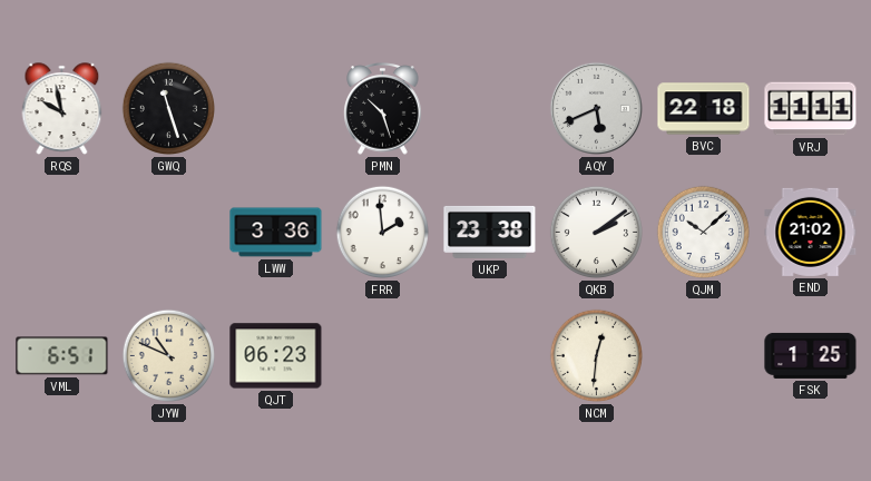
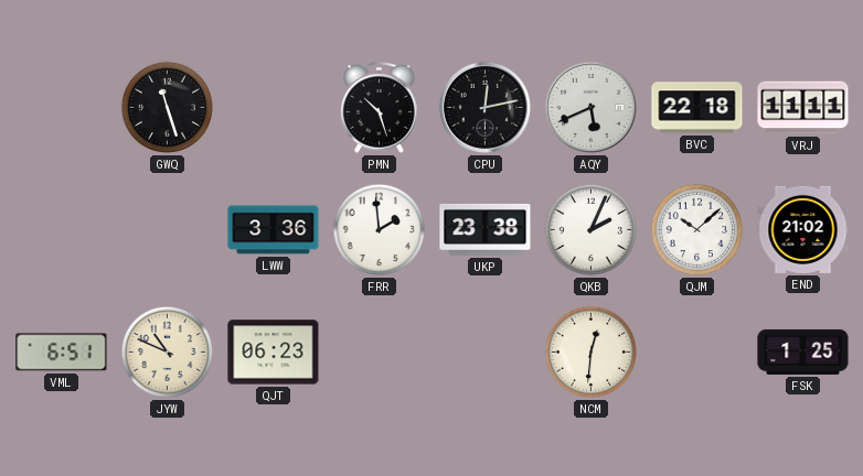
RQS: 9:58 -> none (62, 109)
CPU: none -> 12:13 (484, 107)
QKB: 2:09 -> 2:04 (592, 230)
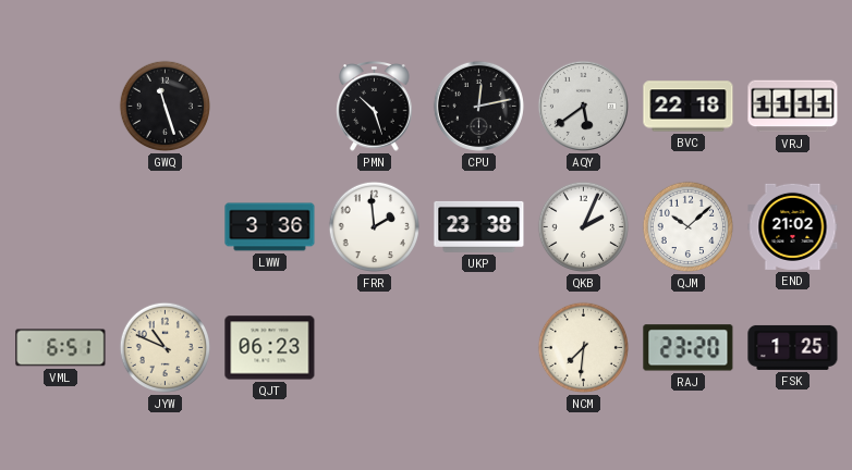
AQY: 5:41 -> 5:39 (583, 106)
NCM: 12:31 -> 7:31 (584, 348)
RAJ: none -> 23:20 (689, 348)
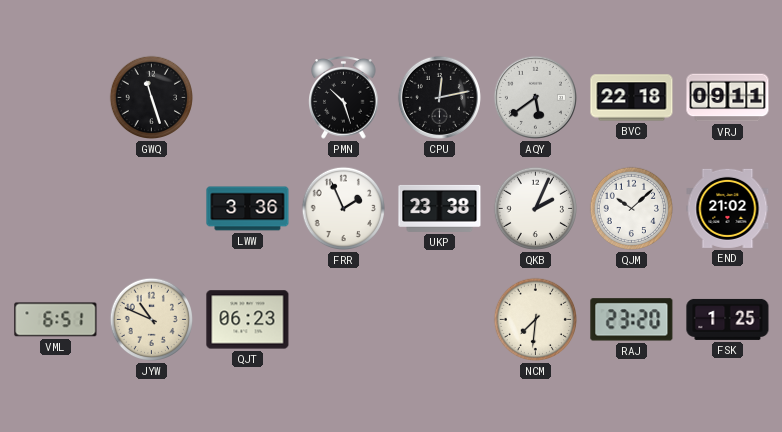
VRJ: 11:11 -> 09:11 (728, 98)
FRR: 1:59 -> 1:56 (344, 209)
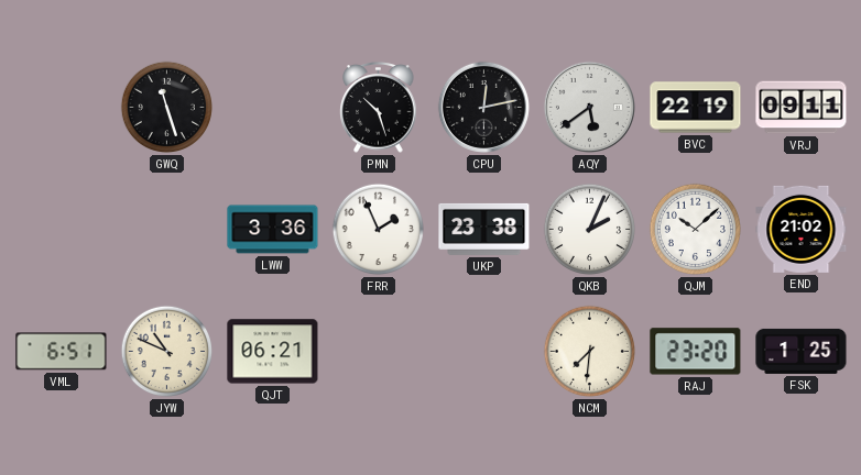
BVC: 22:18 -> 22:19 (696, 108)
QJT: 06:23 -> 06:21 (273, 352)
